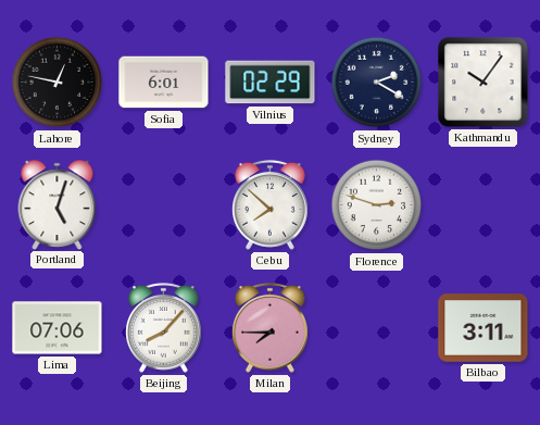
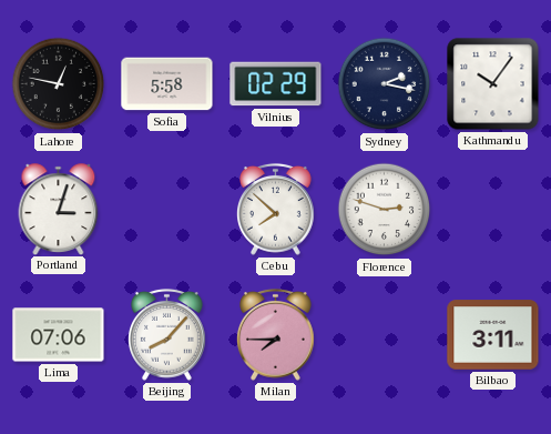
Sofia: 6:01 -> 5:58 (167, 84)
Sydney: 2:20 -> 2:17 (385, 84)
Portland: 5:03 -> 3:03 (59, 209)
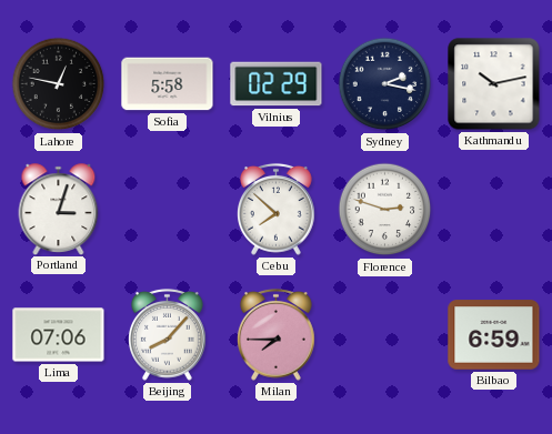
Kathmandu: 10:06 -> 10:13 (494, 84)
Bilbao: 3:11 -> 6:59 (494, 335)
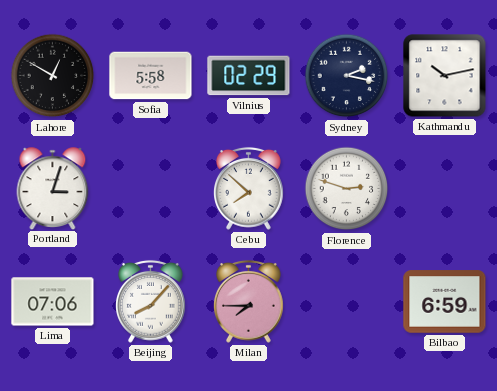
Lahore: 12:47 -> 12:50 (53, 76)
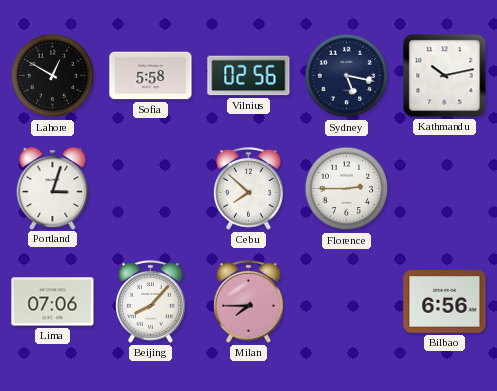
Vilnius: 02:29 -> 02:56 (249, 76)
Sydney: 2:17 -> 5:17 (347, 76)
Florence: 2:48 -> 2:45 (347, 189)
Bilbao: 6:59 -> 6:56 (445, 302)
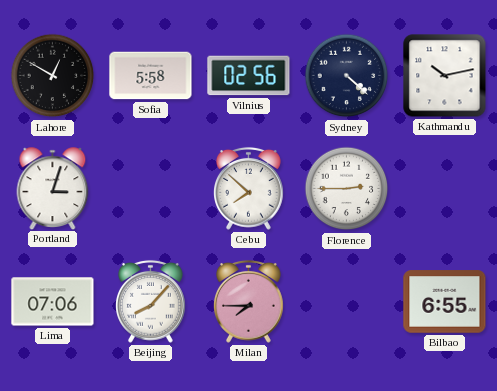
Sydney: 5:17 -> 4:22 (347, 76)
Bilbao: 6:56 -> 6:55 (445, 302)
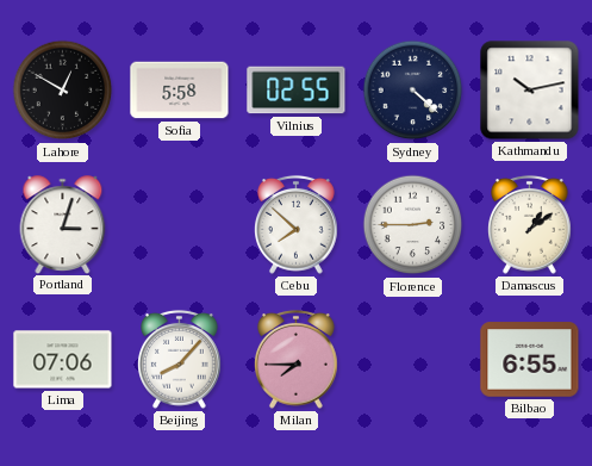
Vilnius: 02:56 -> 02:55 (297, 91)
Damascus: none -> 1:09 (530, 224)
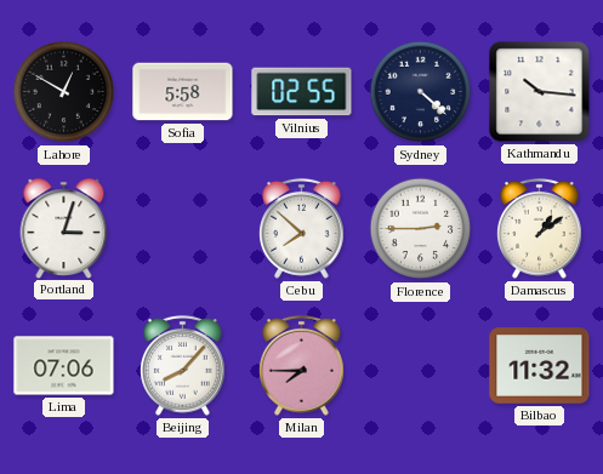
Kathmandu: 10:13 -> 10:16 (540, 92)
Bilbao: 6:55 -> 11:32 (540, 366)
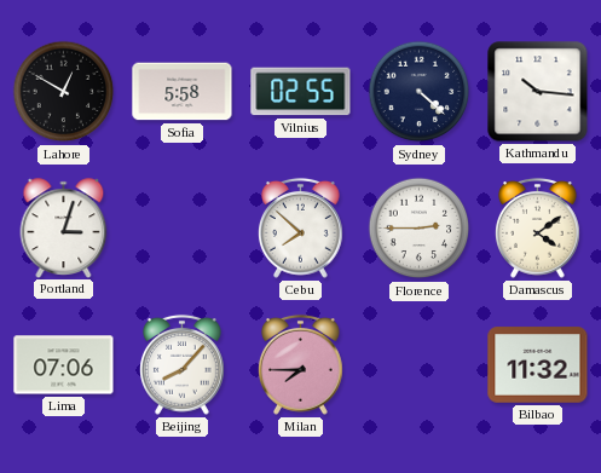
Damascus: 1:09 -> 4:09 (538, 227)
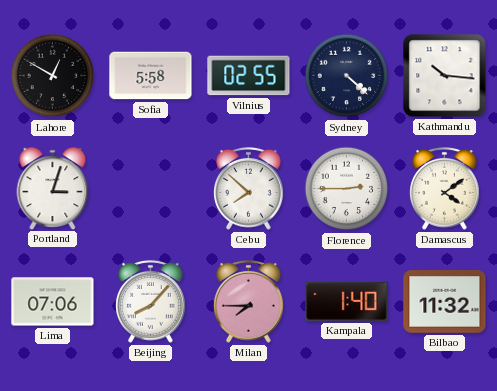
Kampala: none -> 1:40 (347, 301)
